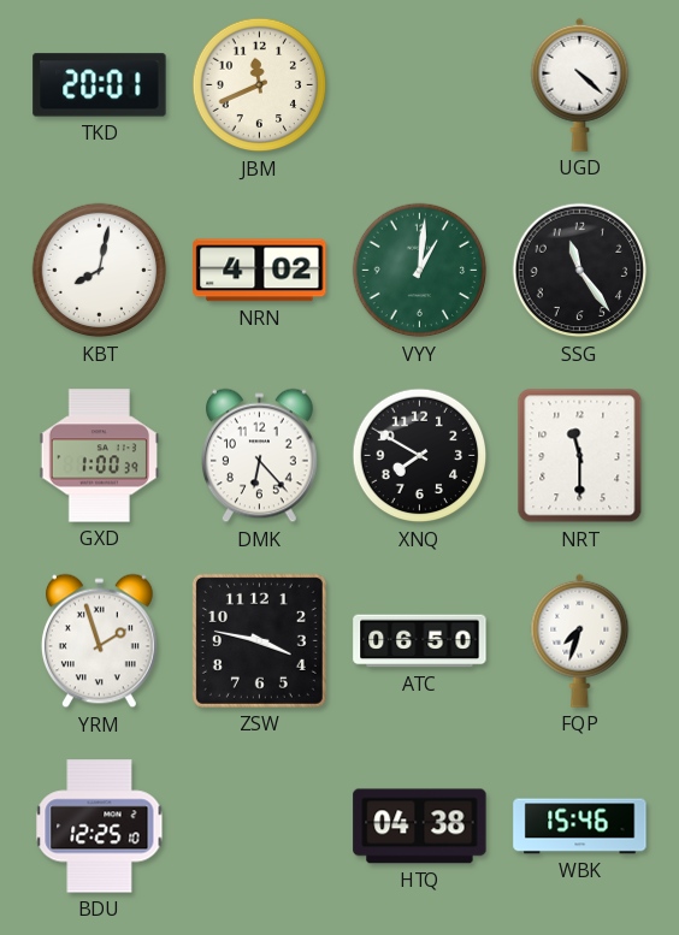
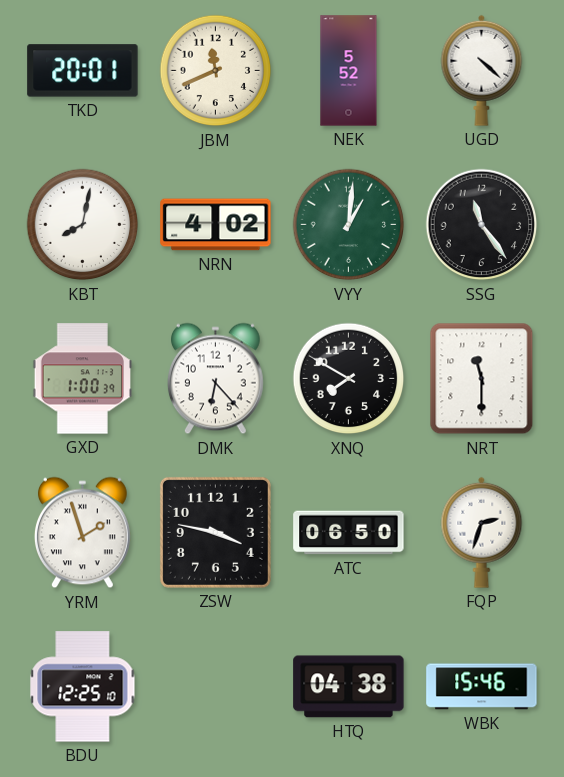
NEK: none -> 5:52 (349, 71)
FQP: 7:33 -> 2:33 (482, 532)
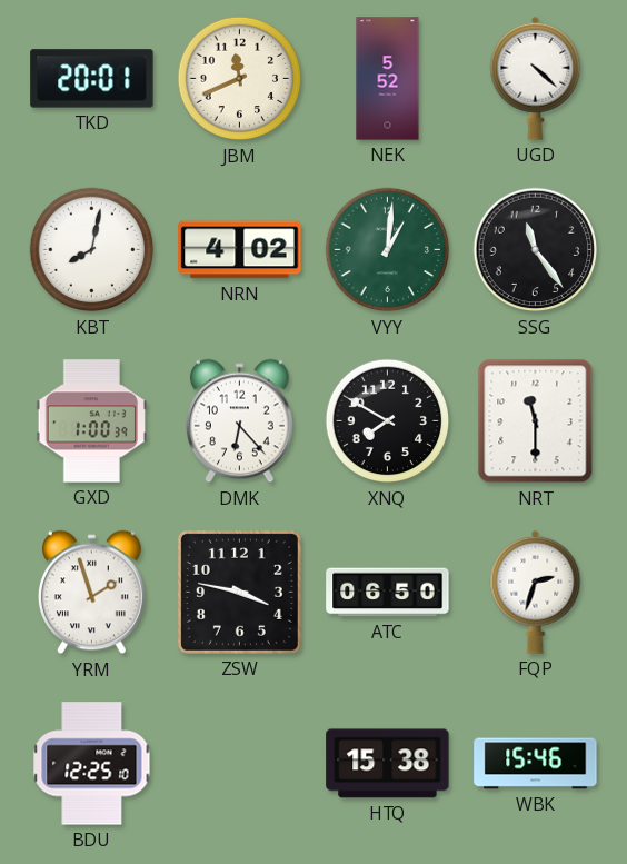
HTQ: 04:38 -> 15:38 (388, 764)
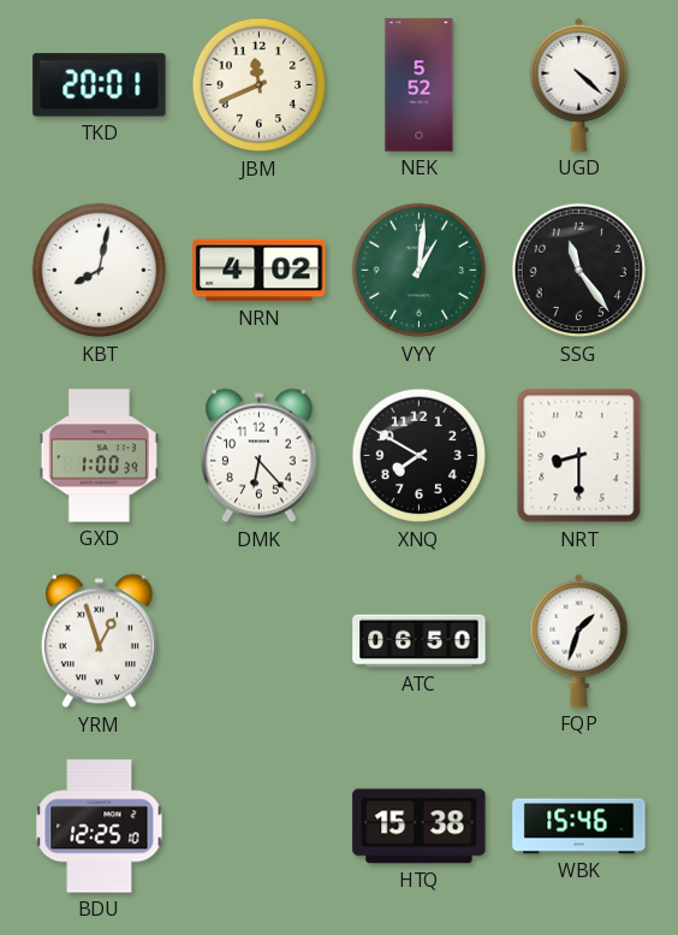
NRT: 11:30 -> 8:30 (579, 456)
YRM: 1:57 -> 12:57 (99, 641)
ZSW: 3:47 -> none (239, 592)
FQP: 2:33 -> 1:33 (579, 640)
